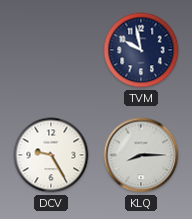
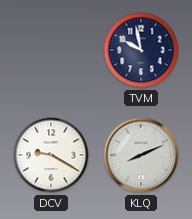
DCV: 9:25 -> 9:20 (51, 155)
KLQ: 8:15 -> 8:11 (141, 155)
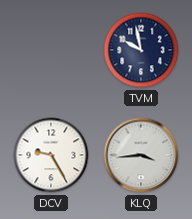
DCV: 9:20 -> 9:25 (51, 155)
KLQ: 8:11 -> 3:44 (141, 155)
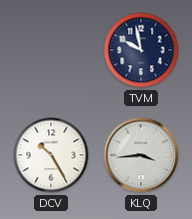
DCV: 9:25 -> 10:25 (51, 155)
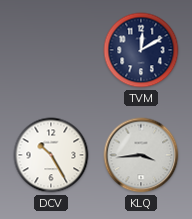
TVM: 9:58 -> 12:10 (141, 50)
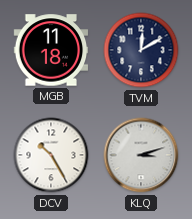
MGB: none -> 11:18 (51, 50)
KLQ: 3:44 -> 3:12 (141, 155)
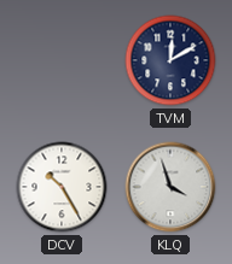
MGB: 11:18 -> none (51, 50)
KLQ: 3:12 -> 3:57 (170, 187)
